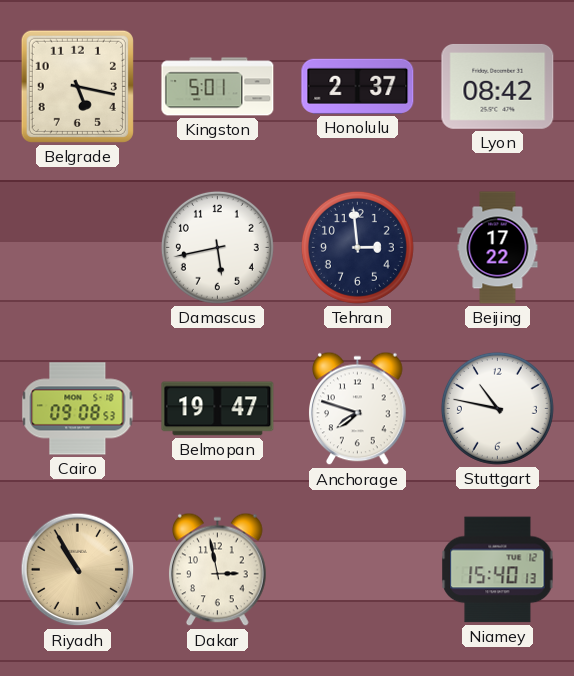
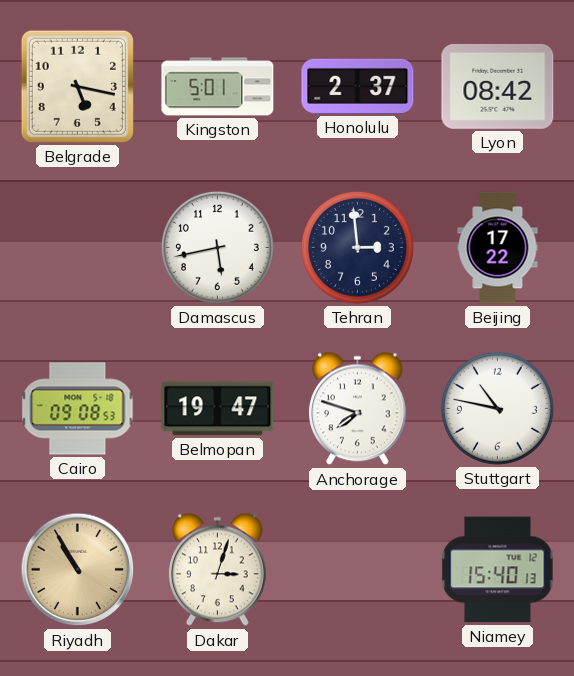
Dakar: 2:58 -> 3:03 (218, 570)
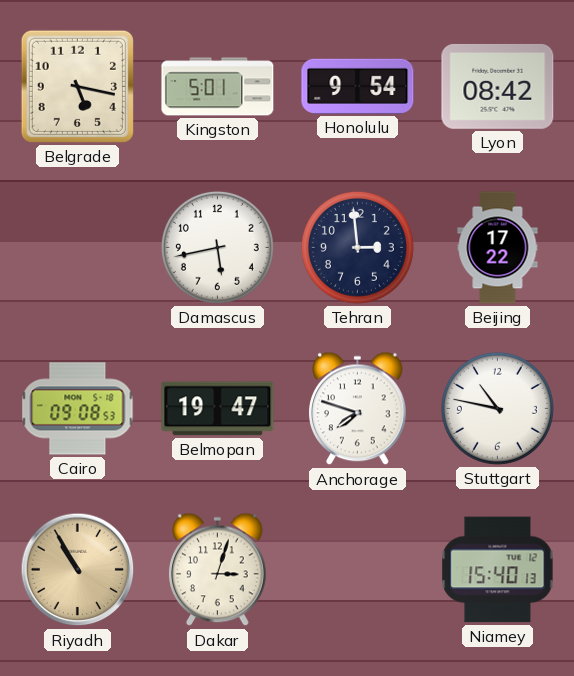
Honolulu: 2:37 -> 9:54 (358, 86)
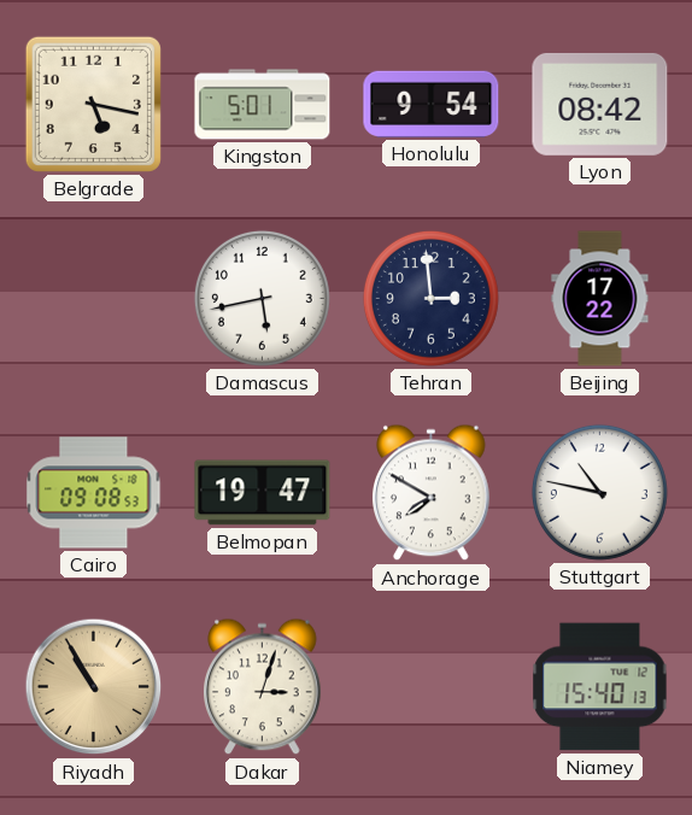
Anchorage: 7:48 -> 7:50 (432, 493)
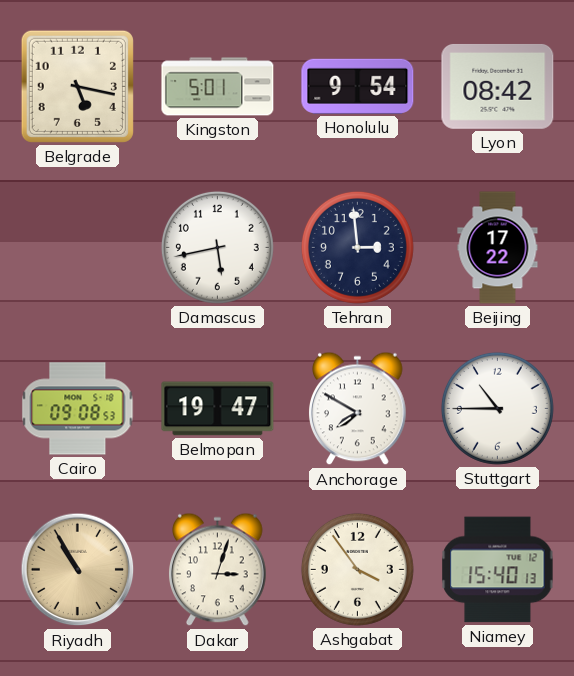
Stuttgart: 10:47 -> 10:45 (497, 408)
Ashgabat: none -> 3:54 (357, 569)
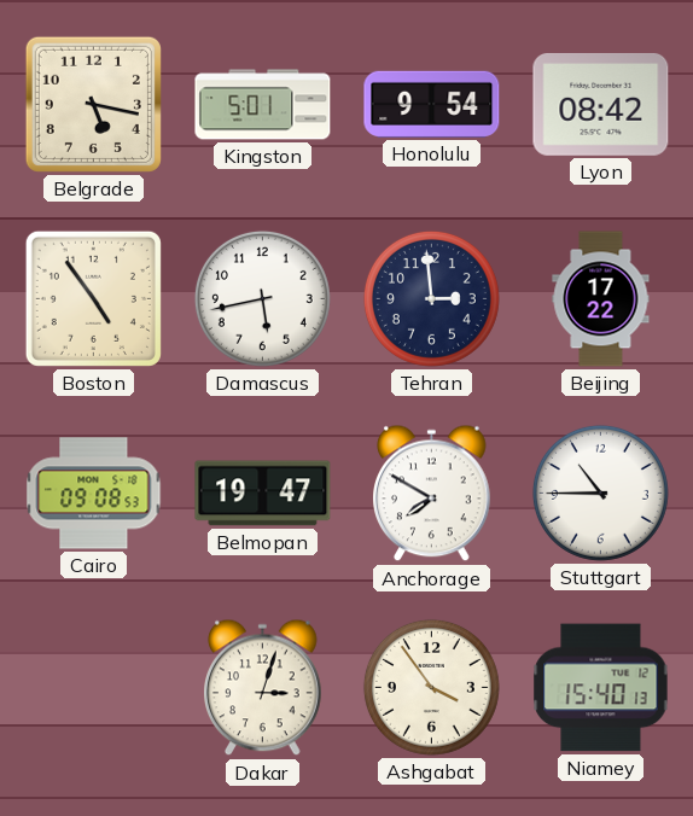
Boston: none -> 4:54 (93, 298)
Riyadh: 10:55 -> none (78, 570)
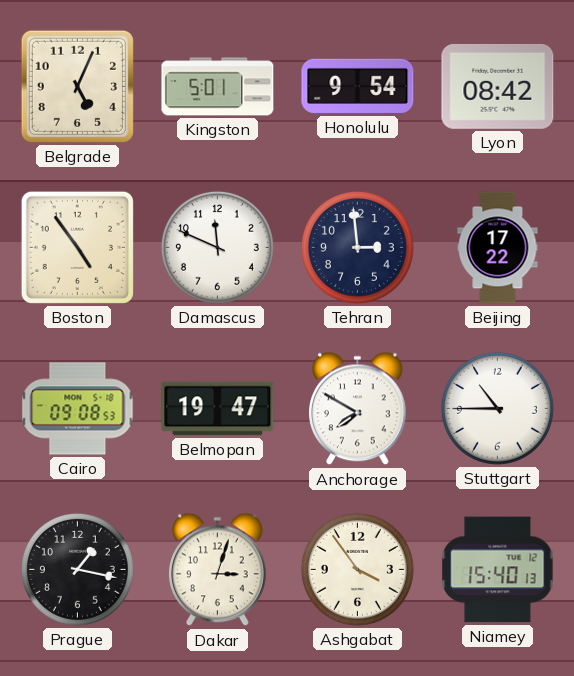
Belgrade: 5:17 -> 5:04 (77, 86)
Damascus: 5:43 -> 11:49 (217, 247)
Prague: none -> 1:17 (77, 569)
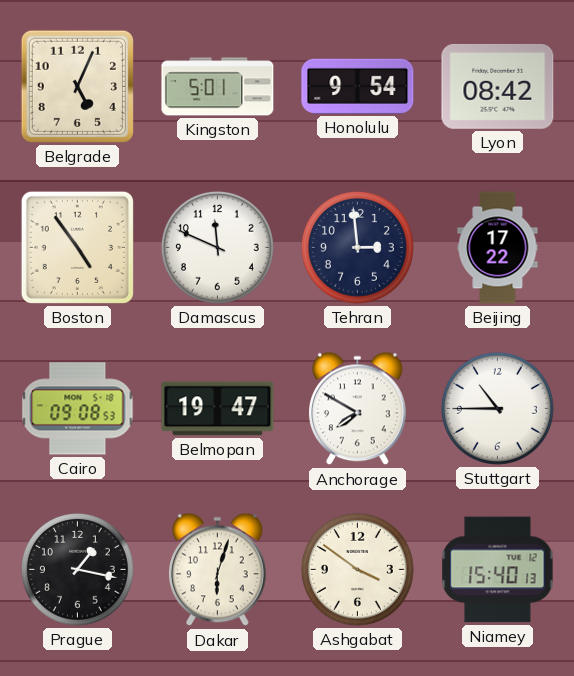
Dakar: 3:03 -> 6:03 (218, 570)
Ashgabat: 3:54 -> 3:51 (357, 569)
